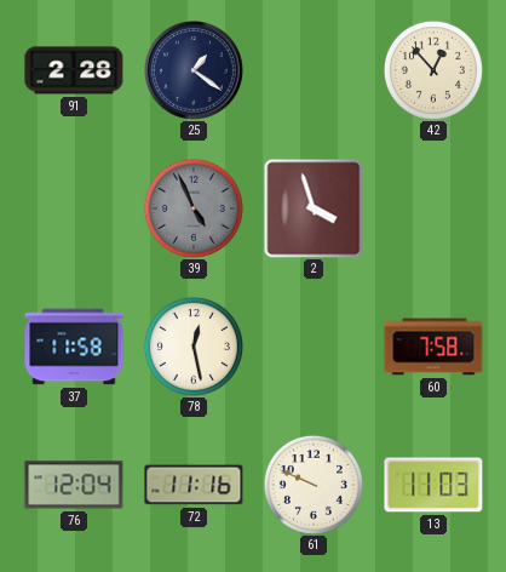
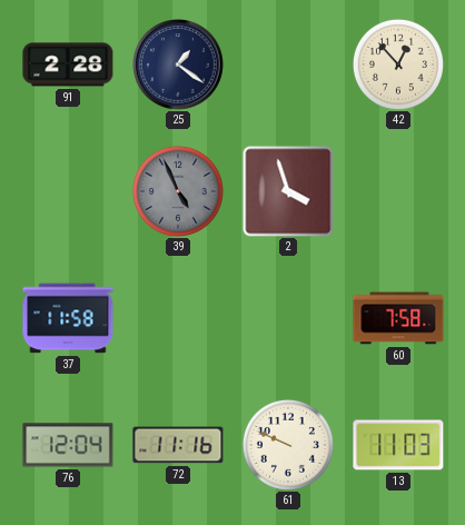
78: 12:28 -> none (194, 347)
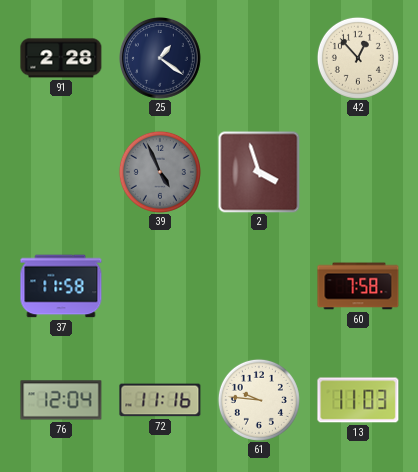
61: 9:49 -> 9:46 (259, 400)
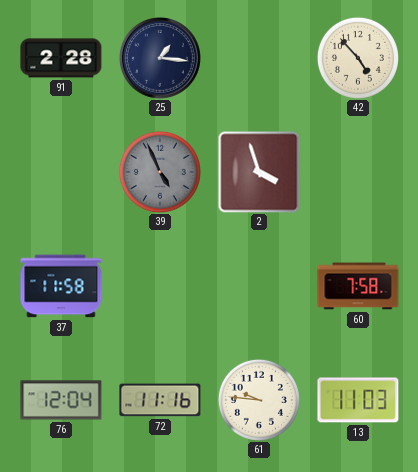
25: 1:21 -> 1:16 (161, 59)
42: 12:53 -> 4:53 (358, 58)
